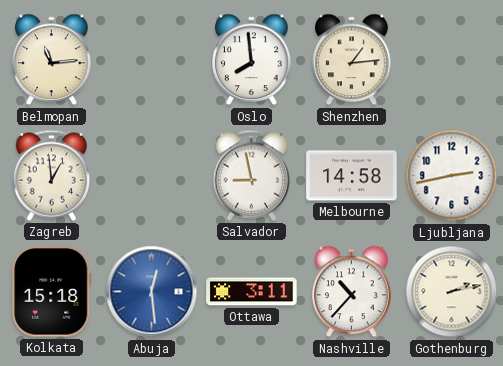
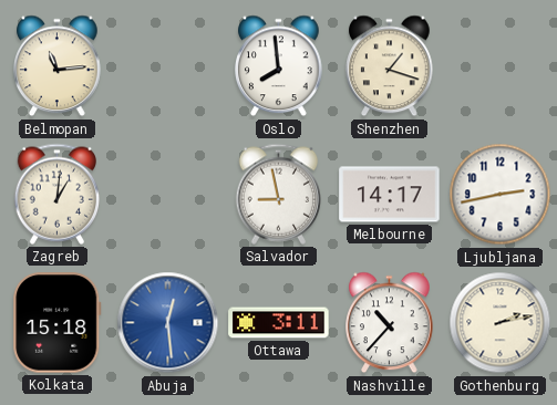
Shenzhen: 1:14 -> 1:18 (390, 66)
Zagreb: 12:59 -> 1:01 (56, 194)
Melbourne: 14:58 -> 14:17 (390, 195)
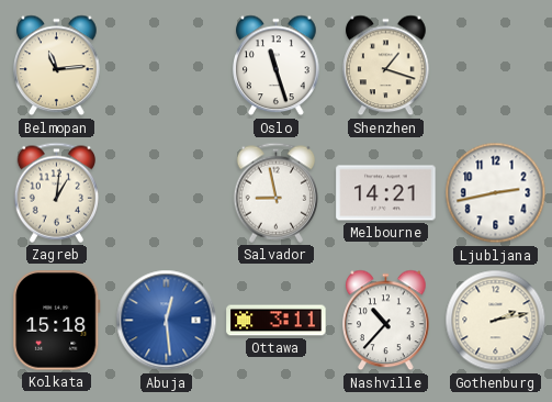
Oslo: 7:59 -> 11:27 (277, 66)
Melbourne: 14:17 -> 14:21 (386, 193)
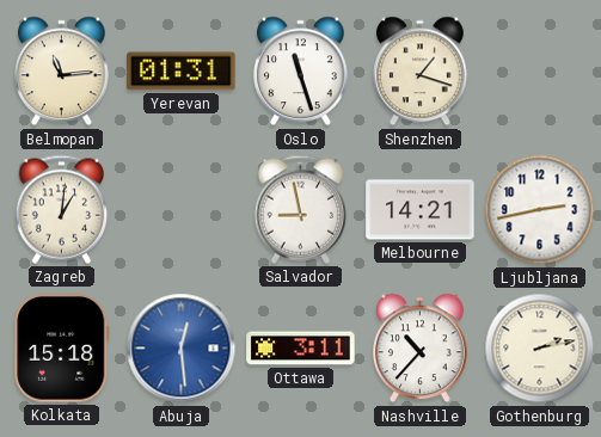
Yerevan: none -> 01:31 (182, 72)
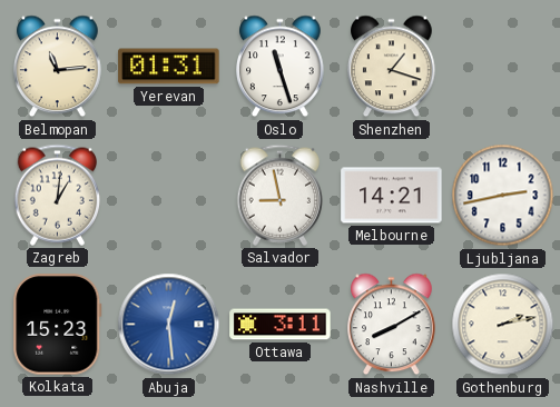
Kolkata: 15:18 -> 15:23 (58, 325)
Nashville: 10:37 -> 8:10 (392, 325)
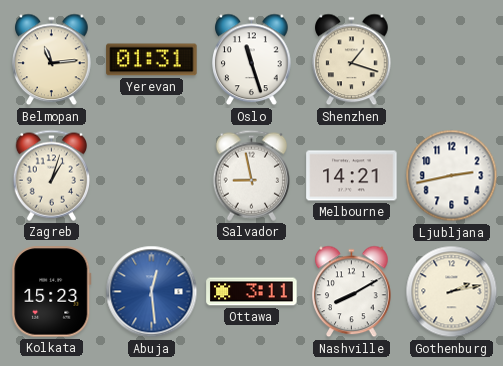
Zagreb: 1:01 -> 1:03 (51, 175)
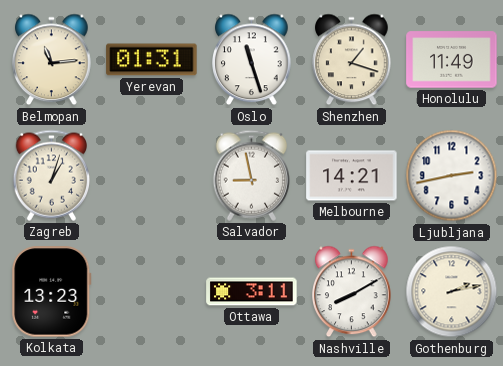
Honolulu: none -> 11:49 (452, 60)
Kolkata: 15:23 -> 13:23 (52, 292)
Abuja: 12:29 -> none (152, 292)
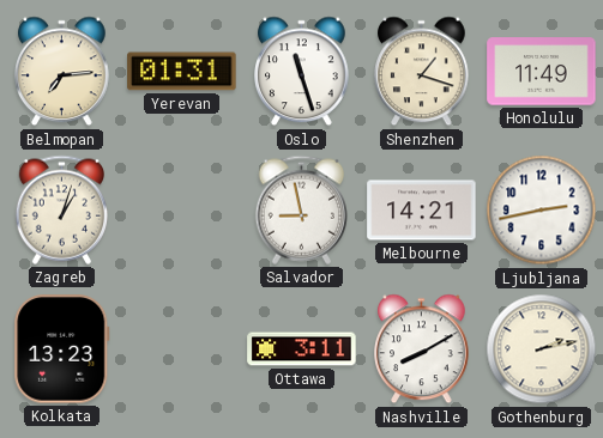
Belmopan: 11:14 -> 7:14 (62, 72)
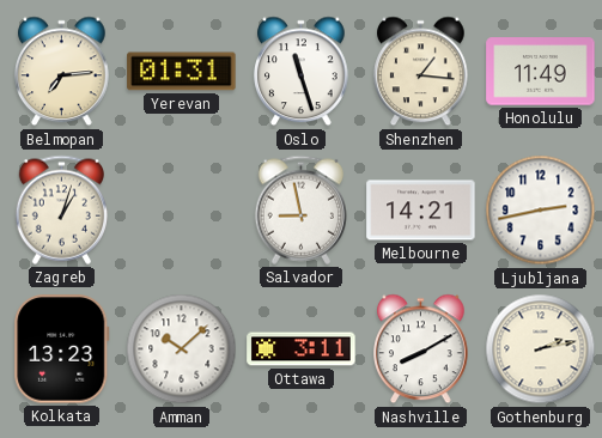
Shenzhen: 1:18 -> 1:16 (421, 72)
Amman: none -> 10:08 (182, 349)
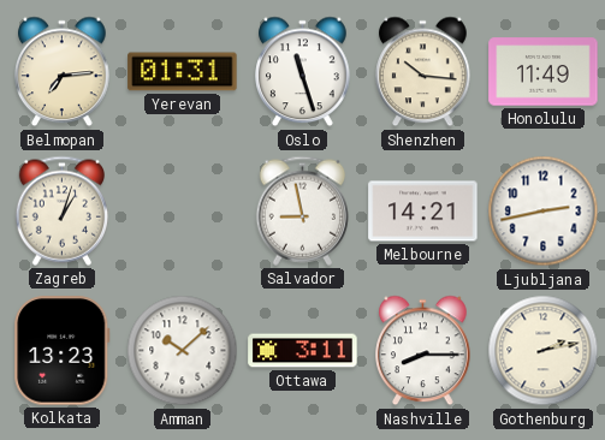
Shenzhen: 1:16 -> 10:16 (423, 72)
Nashville: 8:10 -> 8:15 (423, 351)
